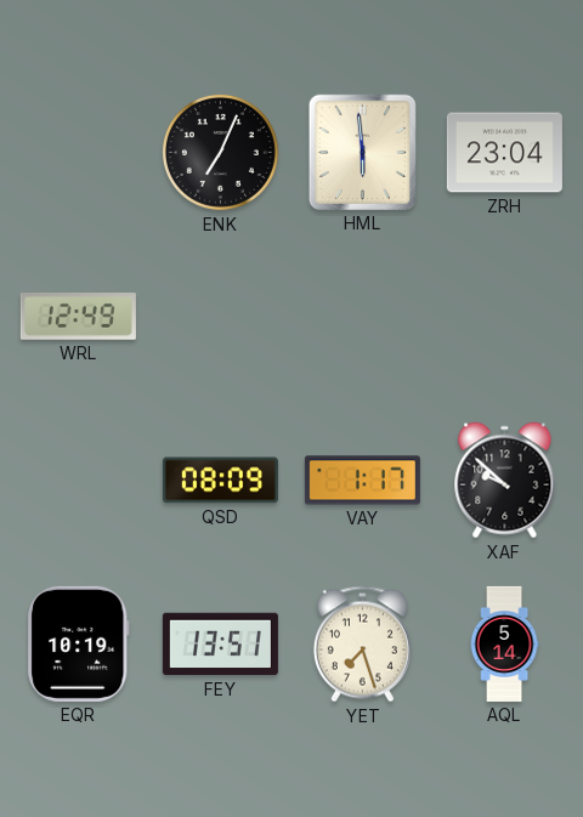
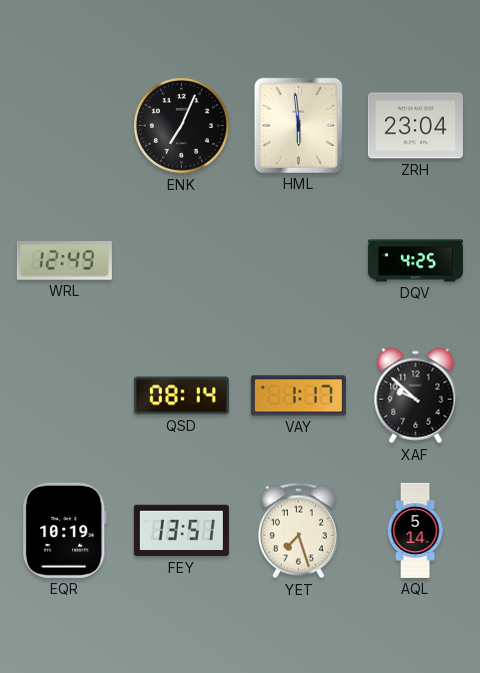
DQV: none -> 4:25 (415, 261)
QSD: 08:09 -> 08:14 (181, 396)
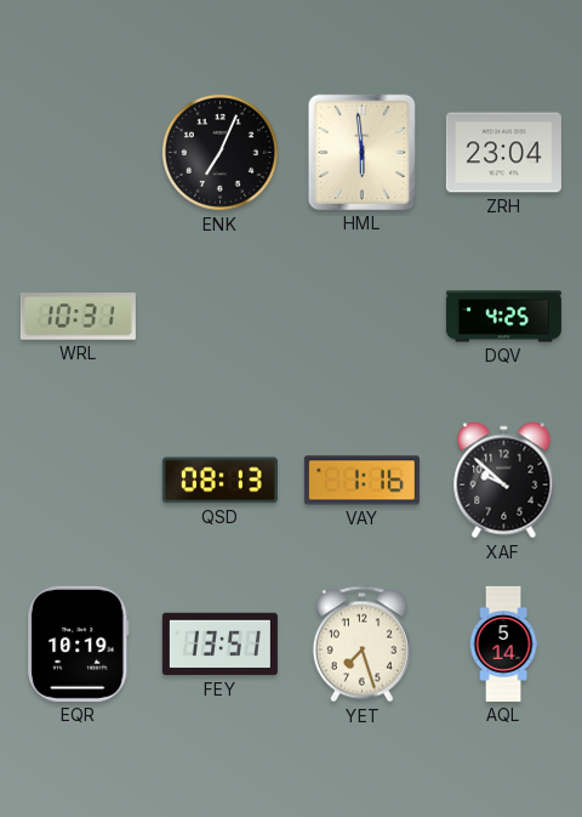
WRL: 12:49 -> 10:31 (78, 317)
QSD: 08:14 -> 08:13 (219, 481)
VAY: 1:17 -> 1:16 (361, 481)
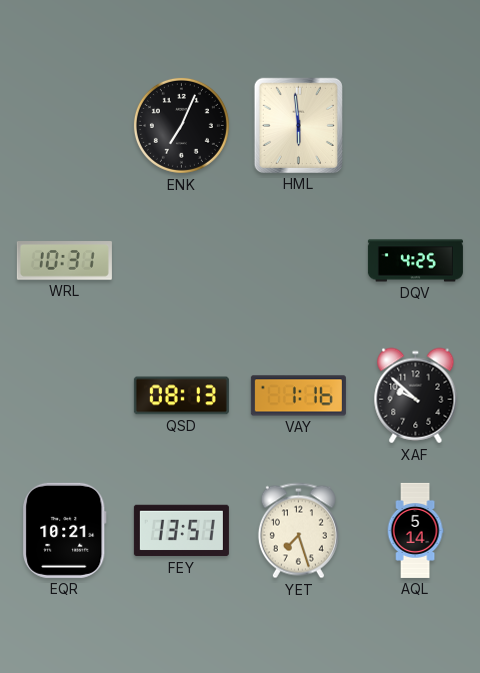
ZRH: 23:04 -> none (503, 153)
EQR: 10:19 -> 10:21 (65, 530)
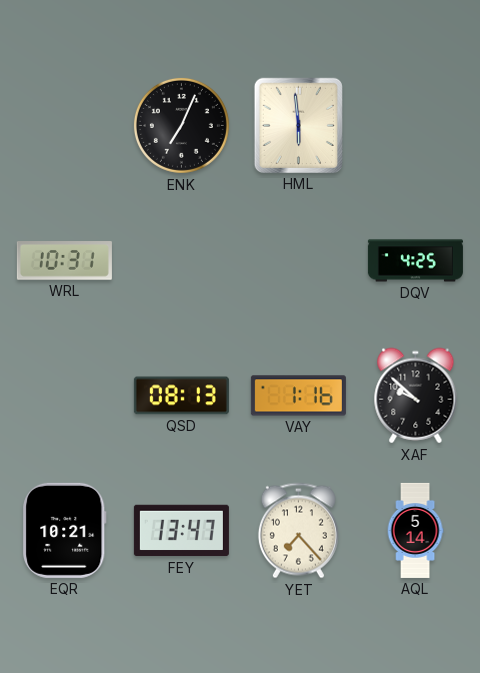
FEY: 13:51 -> 13:47 (181, 531)
YET: 7:27 -> 7:23 (298, 531)
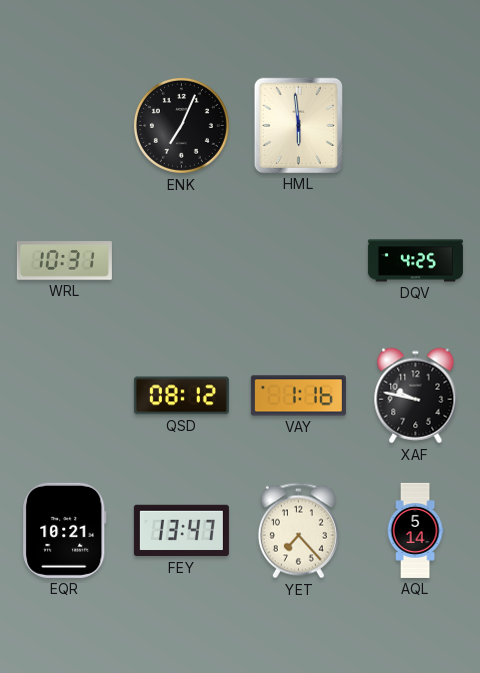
QSD: 08:13 -> 08:12 (181, 396)
XAF: 9:52 -> 9:47 (416, 396)
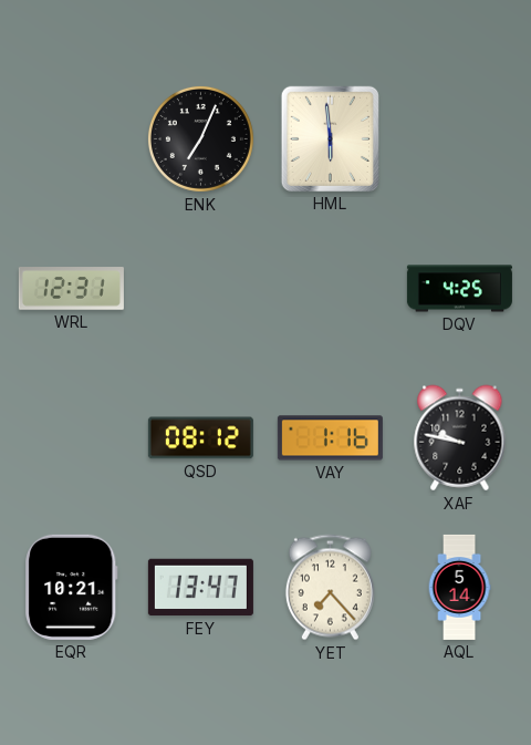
WRL: 10:31 -> 12:31 (71, 289)
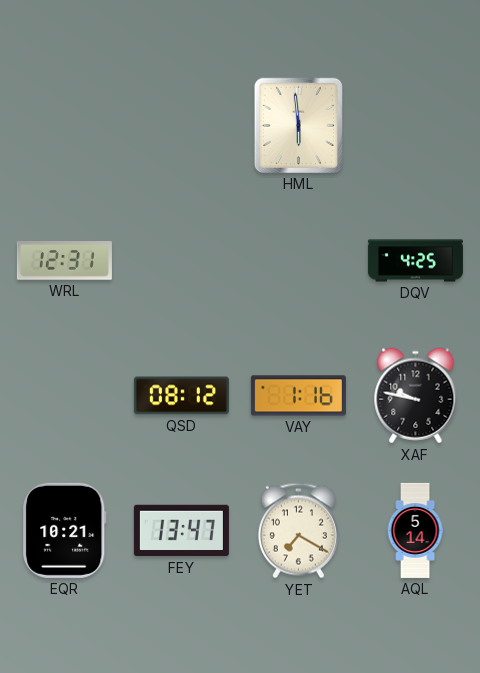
ENK: 7:04 -> none (200, 138)
YET: 7:23 -> 7:20 (298, 531)
